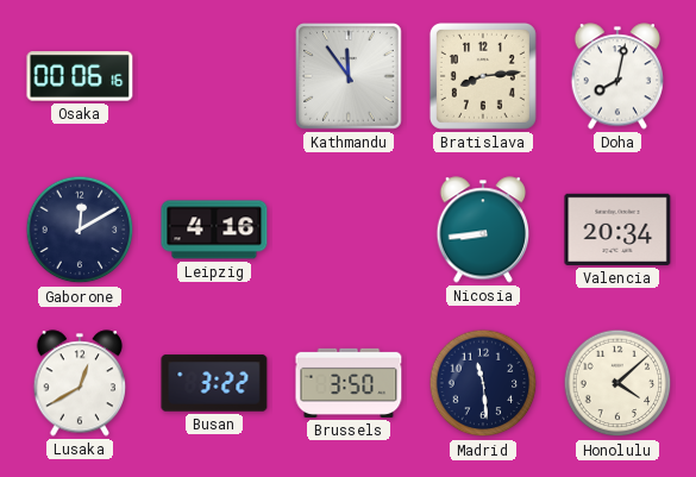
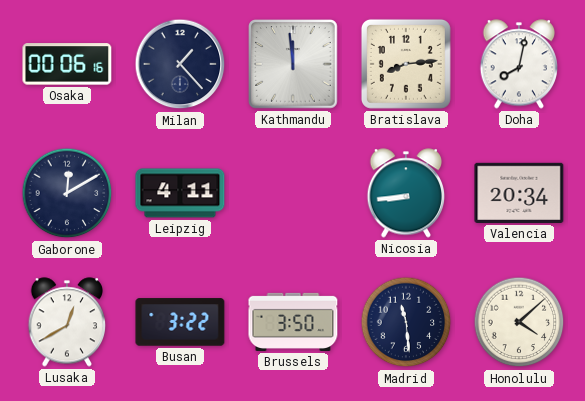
Milan: none -> 1:23 (180, 64)
Kathmandu: 11:54 -> 11:59 (294, 65)
Leipzig: 4:16 -> 4:11 (180, 193)
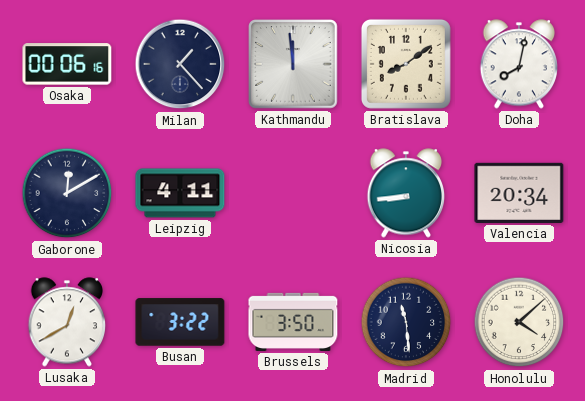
Bratislava: 8:14 -> 8:09 (406, 64)
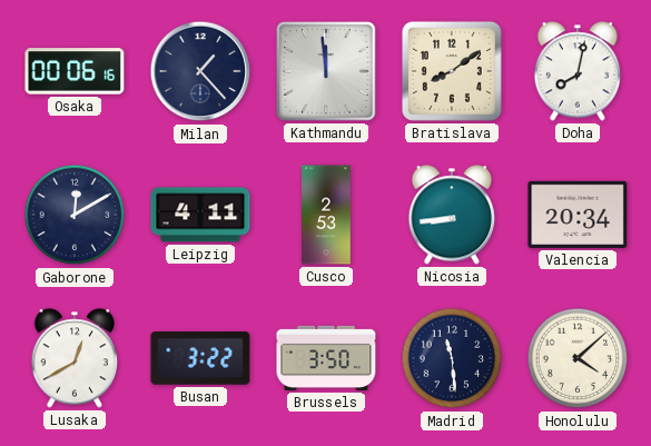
Cusco: none -> 2:53 (326, 215)
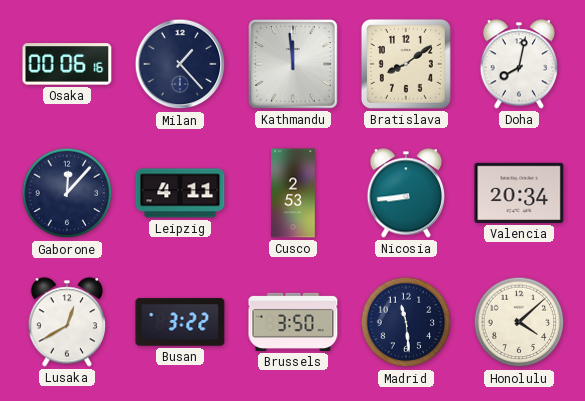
Gaborone: 12:10 -> 12:07 (67, 193)
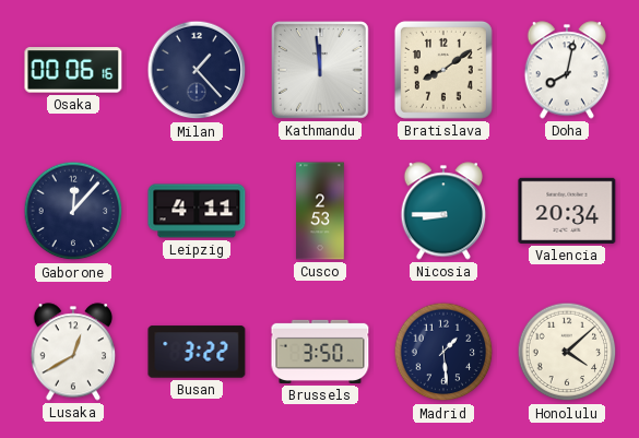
Nicosia: 8:44 -> 8:45 (443, 211)
Madrid: 11:29 -> 1:29 (443, 352)
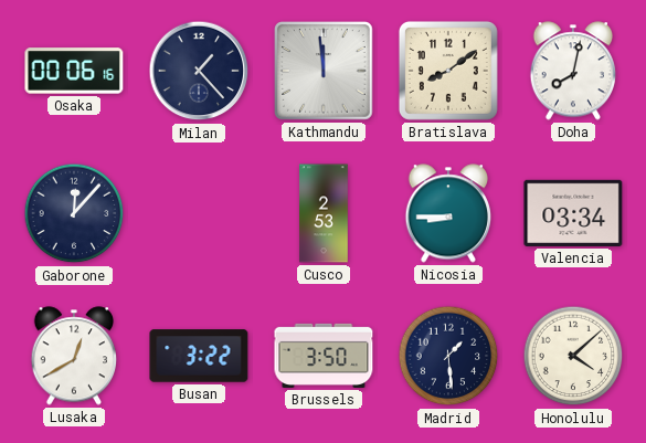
Leipzig: 4:11 -> none (197, 211)
Valencia: 20:34 -> 03:34 (573, 213)
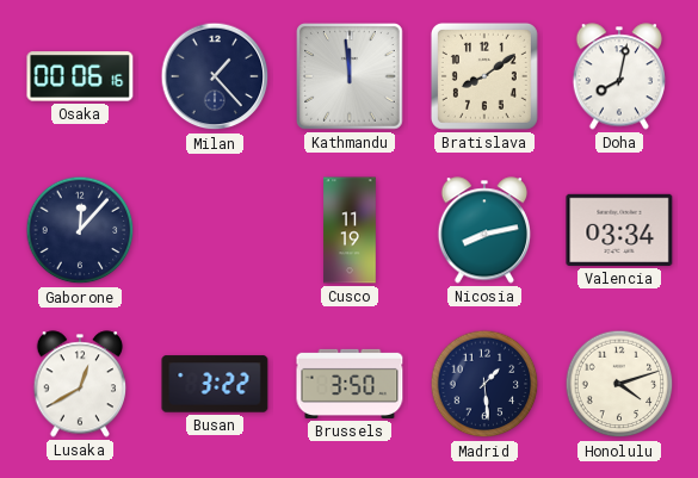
Cusco: 2:53 -> 11:19 (350, 230)
Nicosia: 8:45 -> 8:13 (484, 230)
Honolulu: 4:08 -> 4:12 (619, 384)
